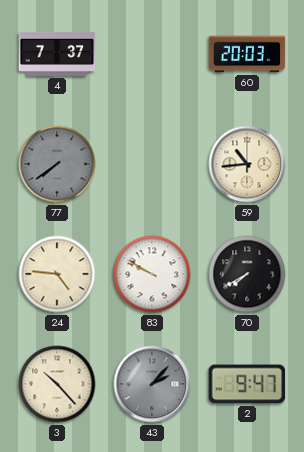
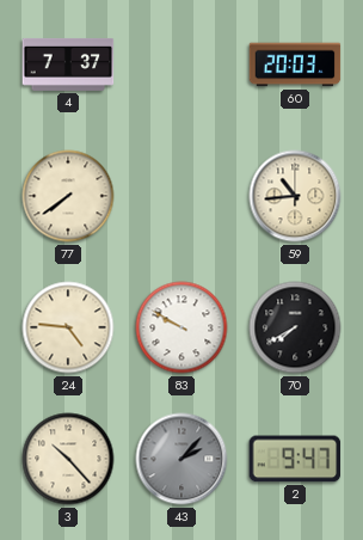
77 dial: grey -> cream (68, 196)
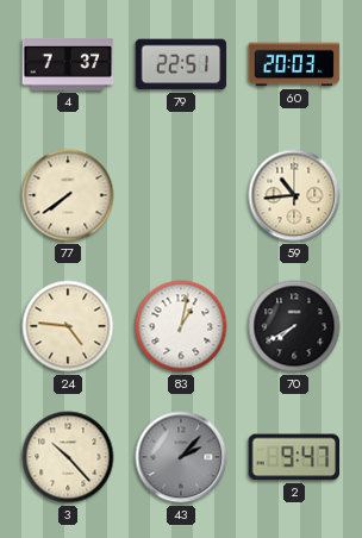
79: none -> 22:51 (181, 64)
83: 9:50 -> 1:02 (181, 326)
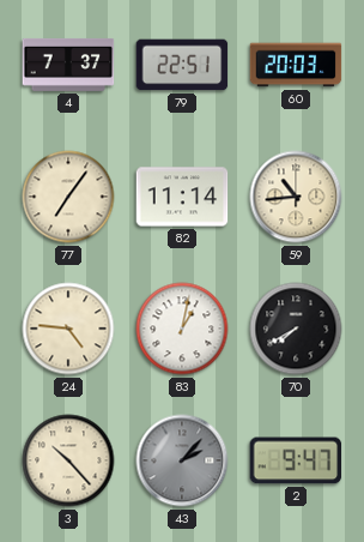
77: 7:39 -> 7:06 (68, 197)
82: none -> 11:14 (182, 197)
